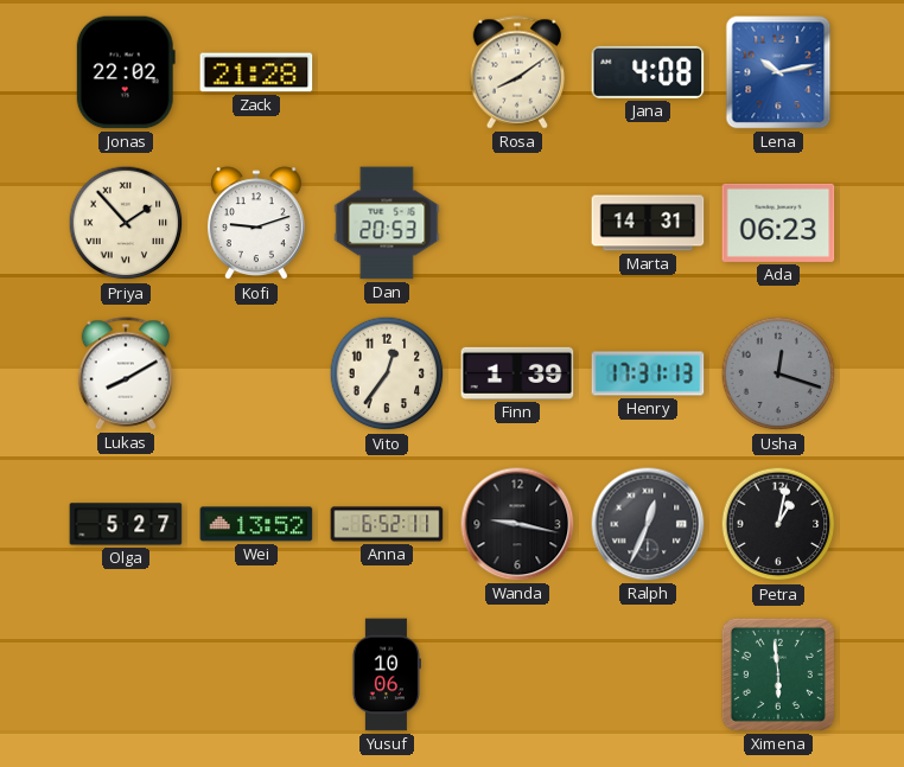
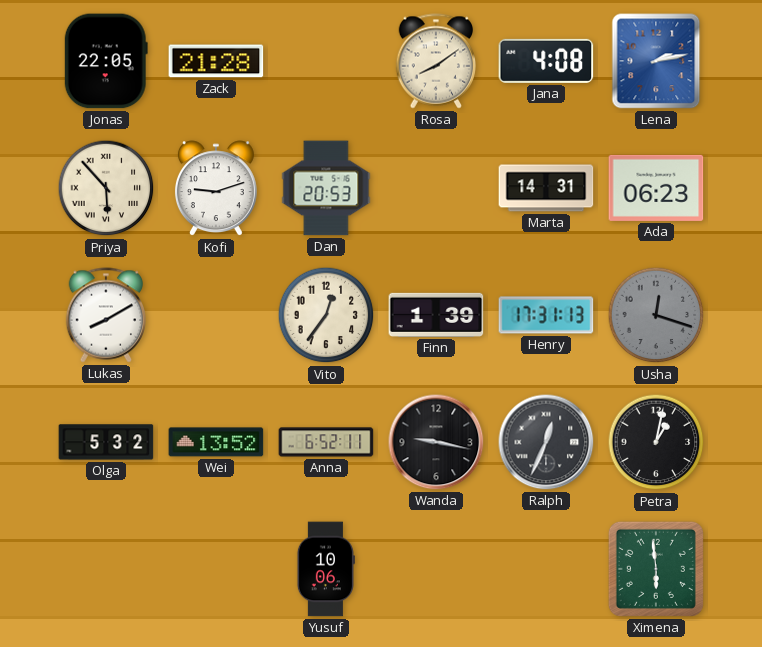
Jonas: 22:02 -> 22:05 (106, 61)
Lena: 10:13 -> 2:13 (656, 61)
Priya: 1:53 -> 5:53 (106, 188)
Olga: 5:27 -> 5:32 (106, 442)
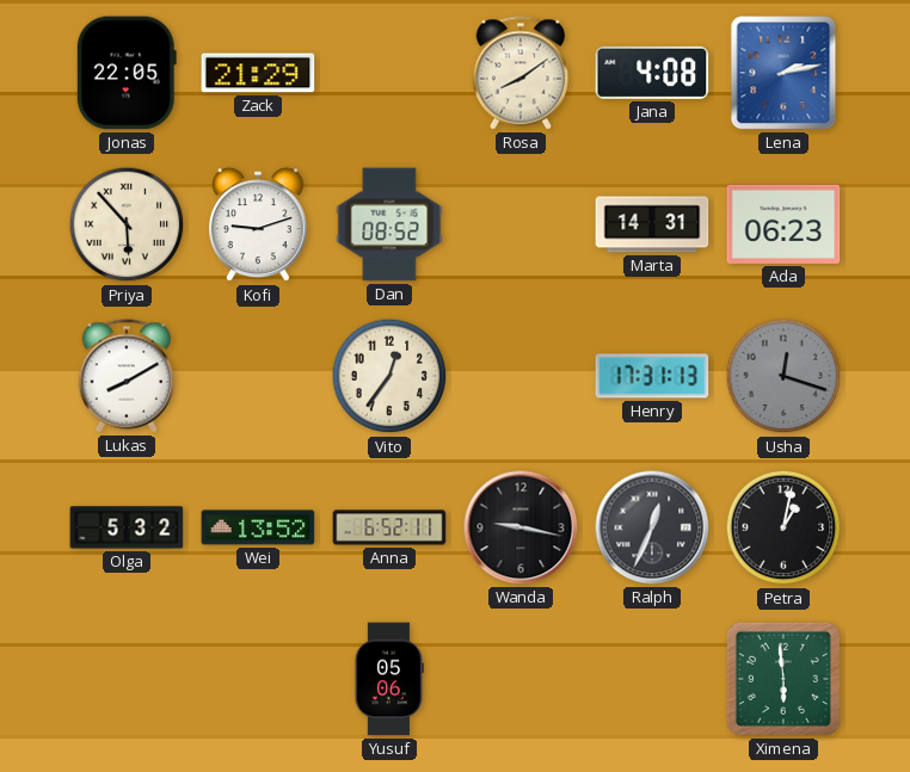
Zack: 21:28 -> 21:29 (258, 73)
Dan: 20:53 -> 08:52 (389, 224)
Finn: 1:39 -> none (436, 315)
Yusuf: 10:06 -> 05:06 (389, 679)
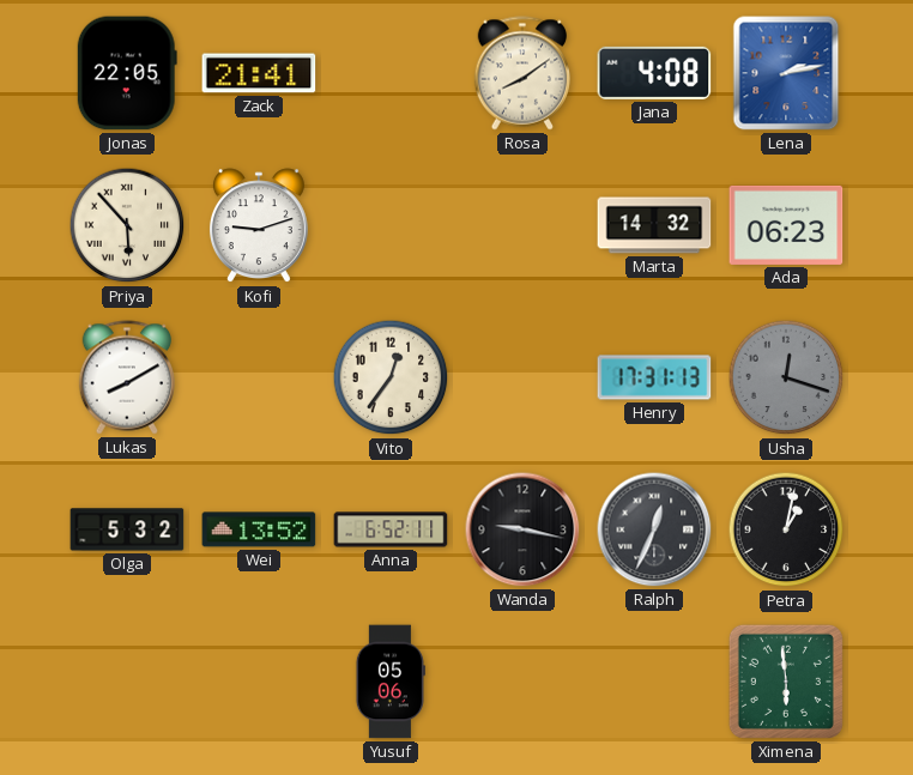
Zack: 21:29 -> 21:41 (259, 73)
Dan: 08:52 -> none (389, 224)
Marta: 14:31 -> 14:32 (654, 225)
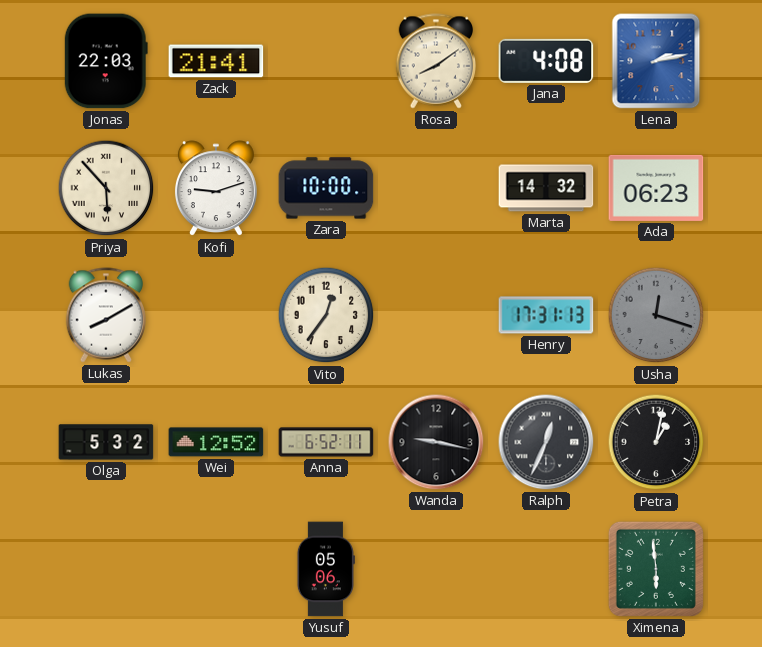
Jonas: 22:05 -> 22:03 (106, 61)
Zara: none -> 10:00 (326, 188)
Wei: 13:52 -> 12:52 (216, 442)
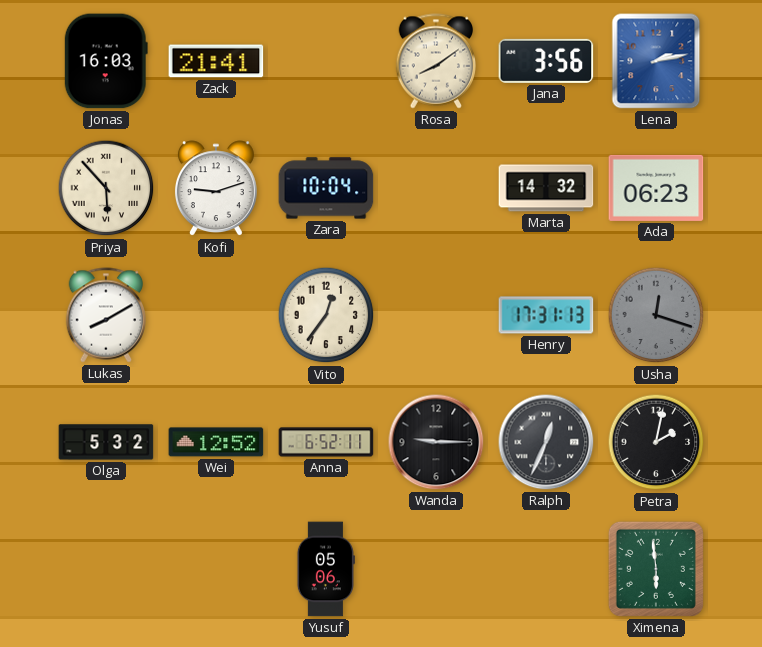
Jonas: 22:03 -> 16:03 (106, 61)
Jana: 4:08 -> 3:56 (546, 61)
Zara: 10:00 -> 10:04 (326, 188)
Wanda: 9:17 -> 9:15 (436, 442)
Petra: 1:02 -> 2:02 (656, 442)
